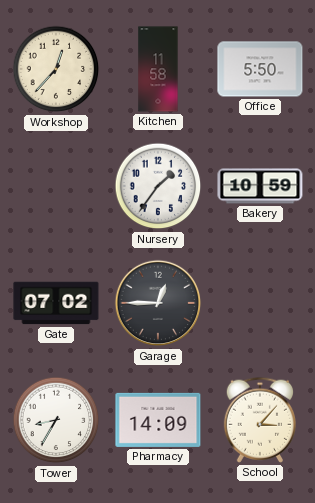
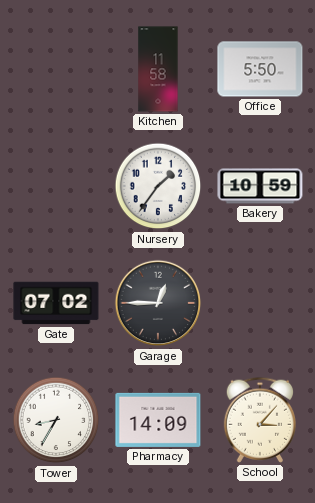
Workshop: 12:37 -> none (56, 69)
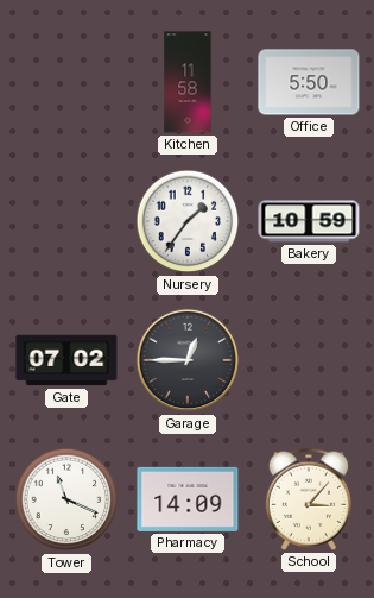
Tower: 8:35 -> 11:19 (66, 499)
